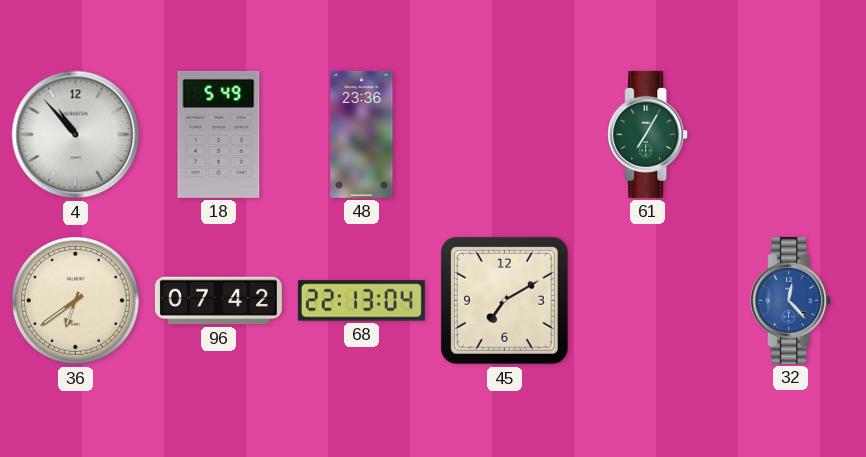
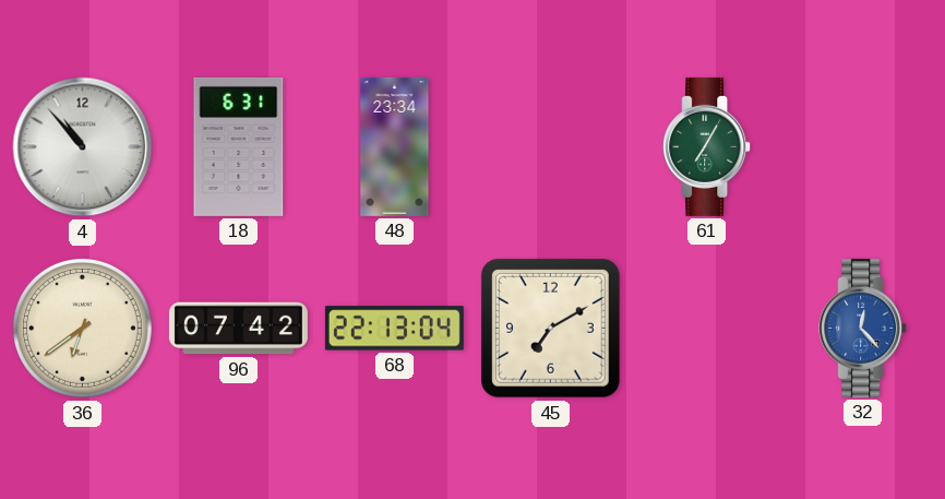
18: 5:49 -> 6:31 (239, 146)
48: 23:36 -> 23:34 (395, 146)
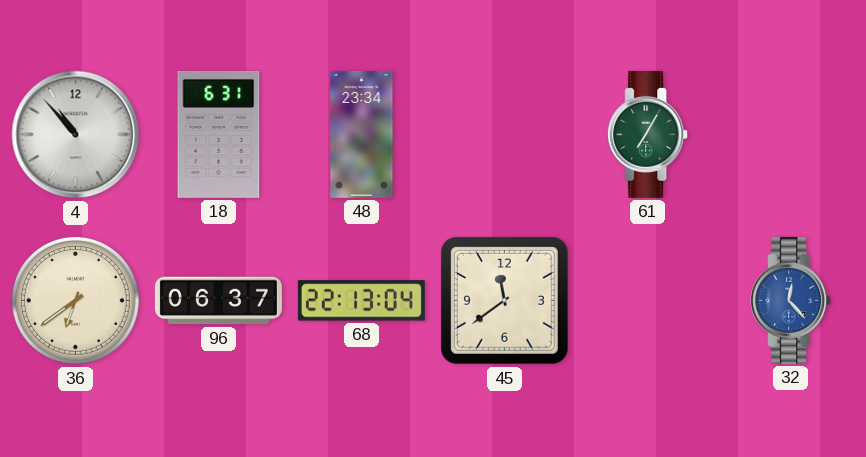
96: 07:42 -> 06:37 (218, 301)
45: 7:10 -> 11:39 (505, 301)
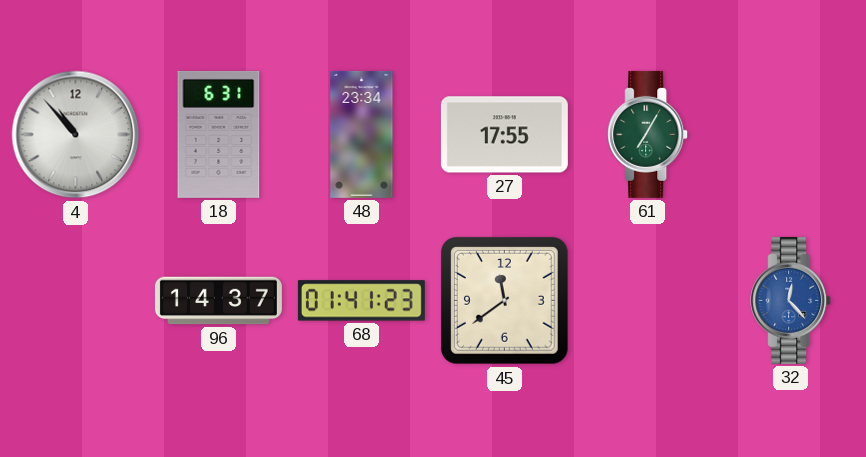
27: none -> 17:55 (504, 135)
36: 6:39 -> none (75, 300)
96: 06:37 -> 14:37 (218, 301)
68: 22:13 -> 01:41 (361, 301)
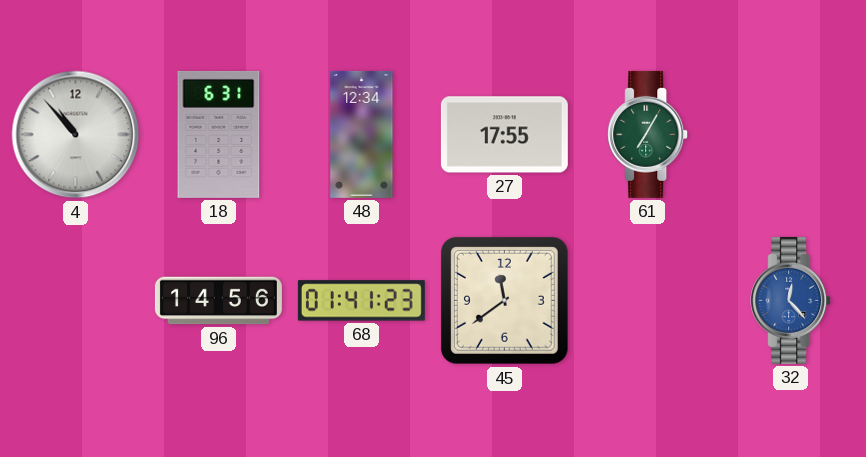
48: 23:34 -> 12:34 (362, 134)
96: 14:37 -> 14:56 (218, 301)
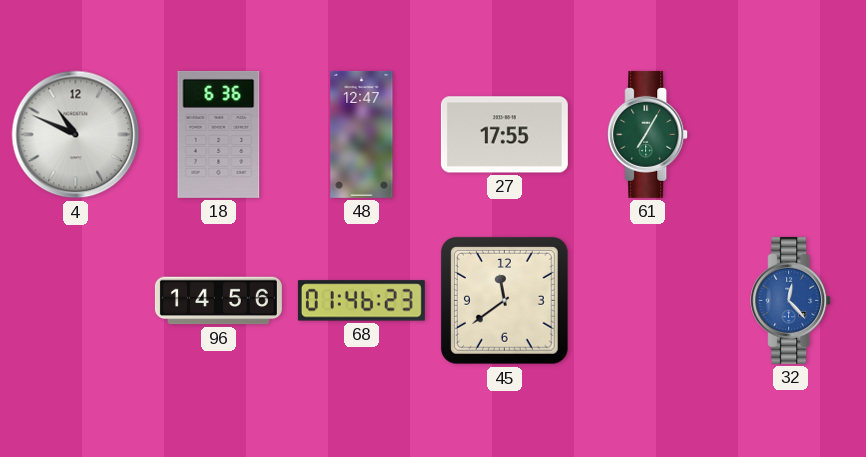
4: 10:53 -> 10:49 (76, 135)
18: 6:31 -> 6:36 (219, 134)
48: 12:34 -> 12:47 (362, 134)
68: 01:41 -> 01:46 (361, 301)
